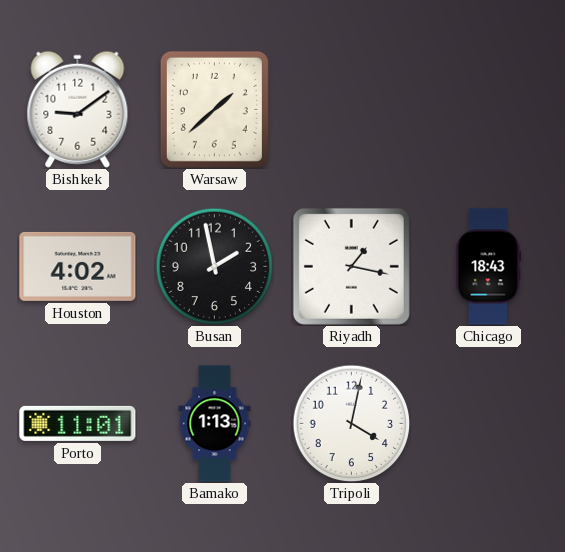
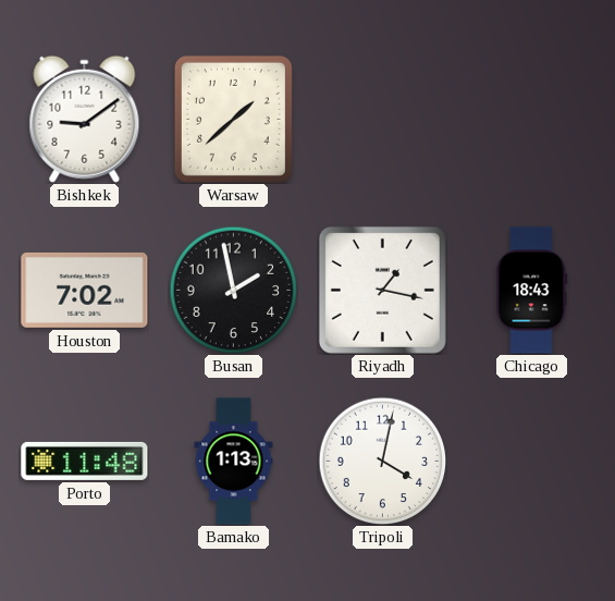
Houston: 4:02 -> 7:02 (85, 290)
Porto: 11:01 -> 11:48 (85, 461)
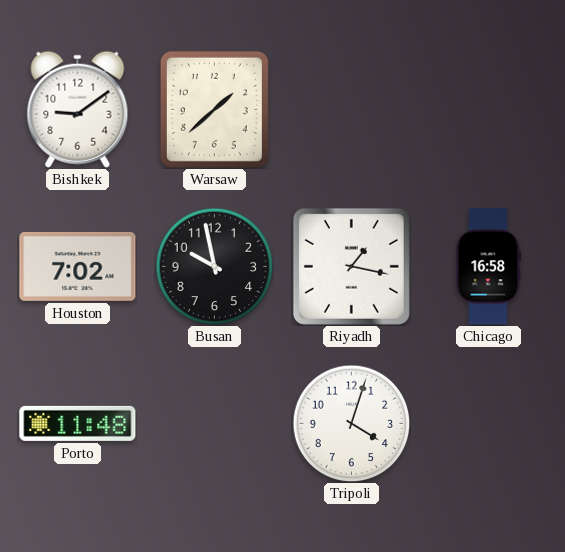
Busan: 1:58 -> 9:58 (214, 266)
Chicago: 18:43 -> 16:58 (489, 267)
Bamako: 1:13 -> none (234, 462)
Tripoli: 4:02 -> 4:03 (351, 423)
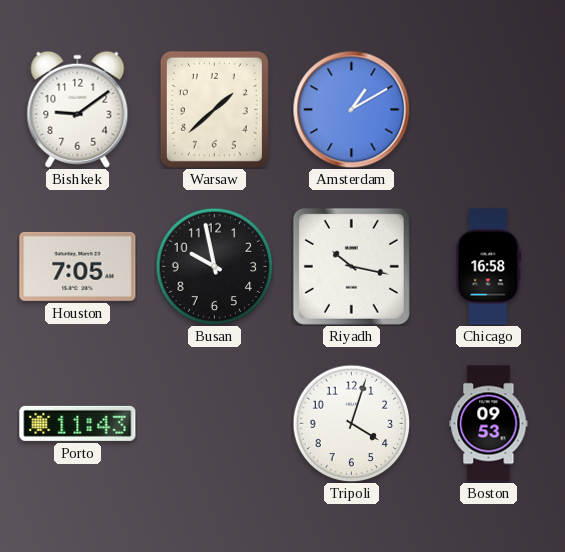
Amsterdam: none -> 1:10 (351, 109)
Houston: 7:02 -> 7:05 (78, 266)
Riyadh: 1:17 -> 10:17 (351, 266)
Porto: 11:48 -> 11:43 (78, 423)
Boston: none -> 09:53 (489, 424)
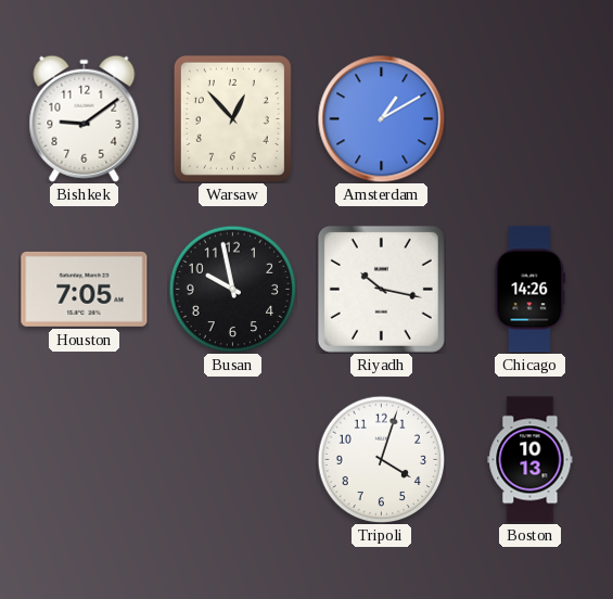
Warsaw: 1:38 -> 12:53 (232, 118)
Chicago: 16:58 -> 14:26 (531, 290)
Porto: 11:43 -> none (78, 423)
Boston: 09:53 -> 10:13 (531, 460)
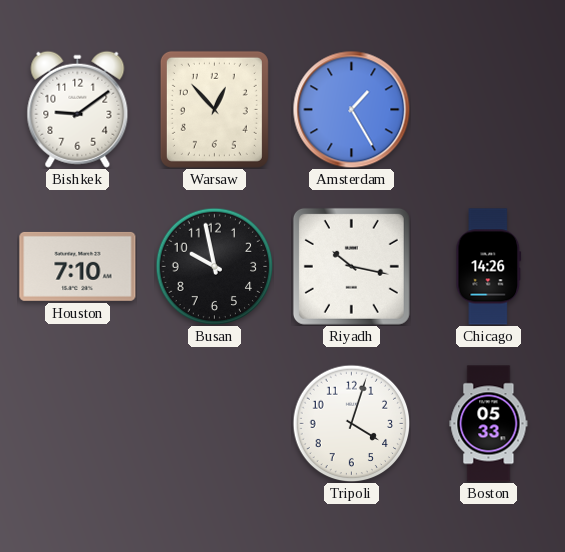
Amsterdam: 1:10 -> 1:25 (351, 109)
Houston: 7:05 -> 7:10 (78, 266)
Boston: 10:13 -> 05:33 (489, 424)
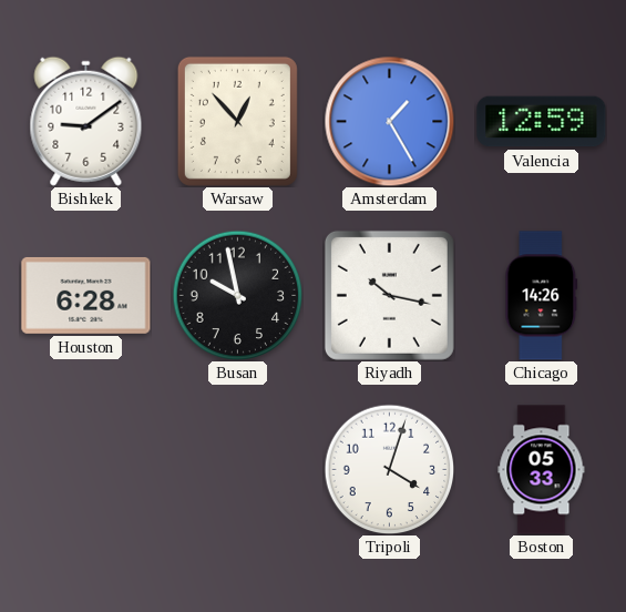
Valencia: none -> 12:59 (542, 122)
Houston: 7:10 -> 6:28 (86, 295)
